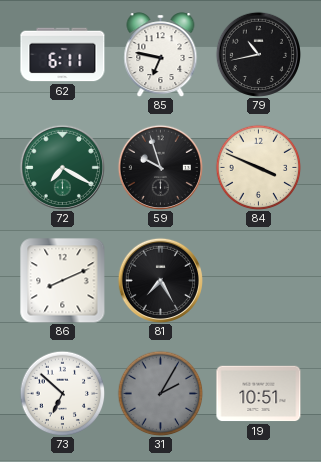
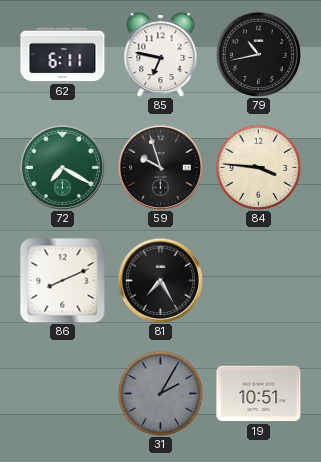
84: 3:49 -> 3:46 (258, 167)
73: 6:52 -> none (62, 393)
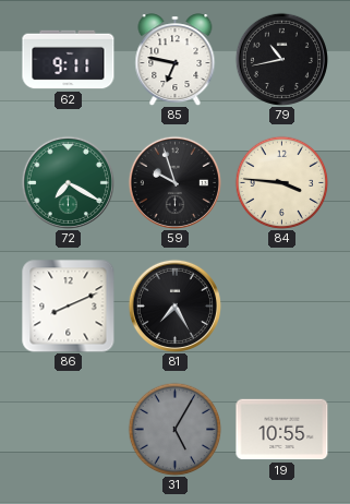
62: 6:11 -> 9:11 (69, 60)
31: 2:05 -> 5:05 (174, 429)
19: 10:51 -> 10:55 (282, 430)
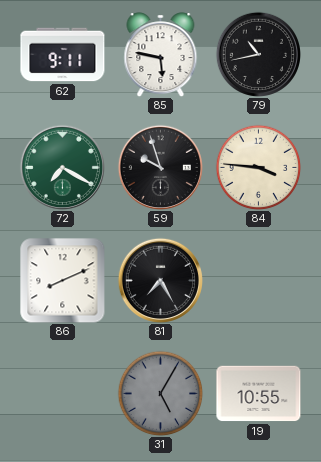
85: 6:47 -> 5:47 (161, 55)
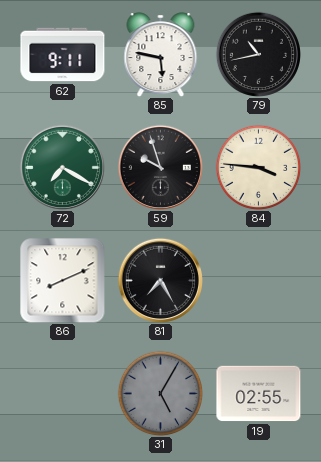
19: 10:55 -> 02:55 (259, 394)
